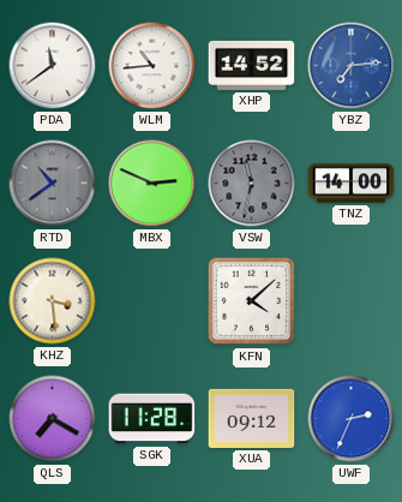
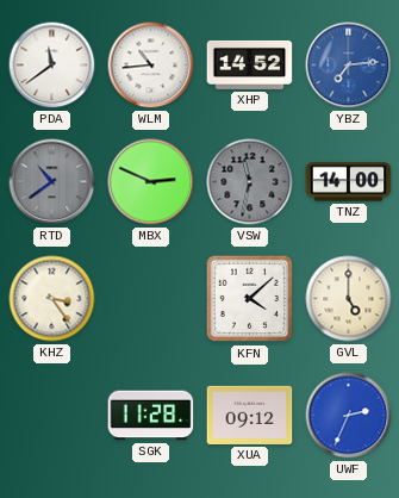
KHZ: 3:29 -> 3:24 (52, 299)
GVL: none -> 5:00 (349, 299)
QLS: 7:20 -> none (53, 419)
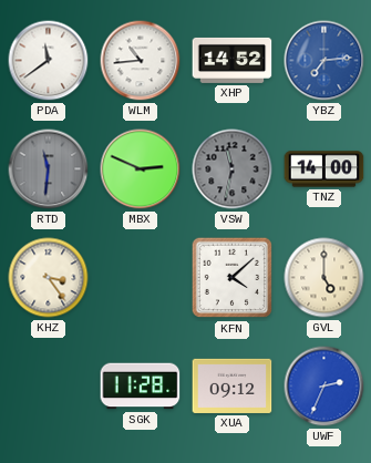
RTD: 10:39 -> 11:31 (49, 169)
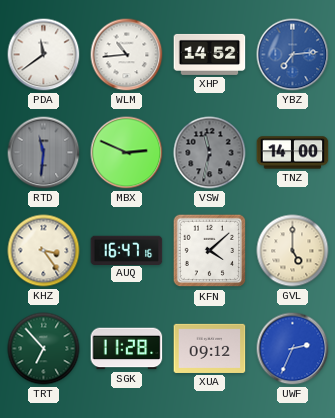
AUQ: none -> 16:47 (127, 250)
TRT: none -> 6:53 (44, 349)
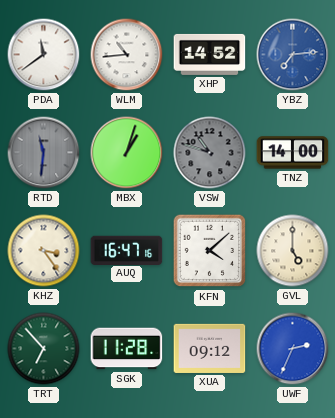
MBX: 2:49 -> 1:03 (127, 153)
VSW: 11:32 -> 10:48 (210, 153)
